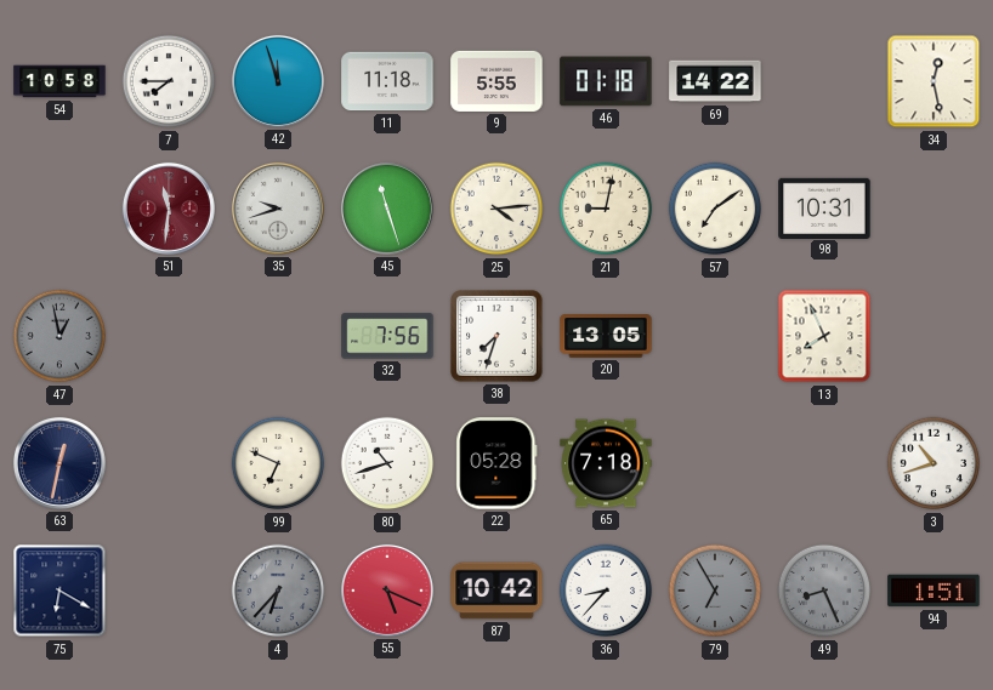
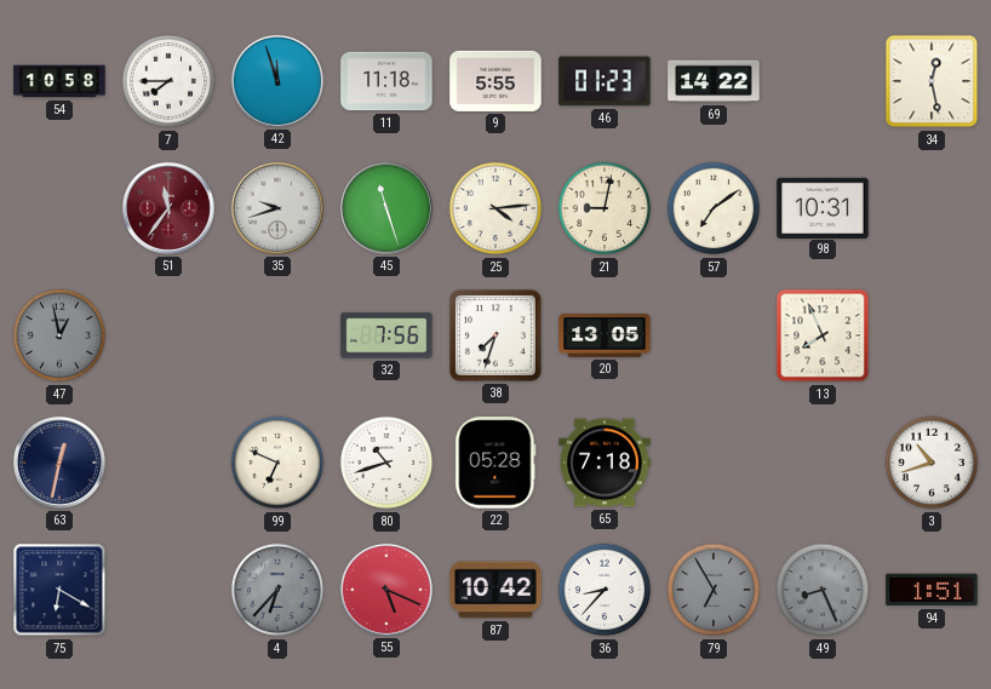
46: 01:18 -> 01:23 (605, 81)
51: 11:31 -> 11:36 (168, 208)
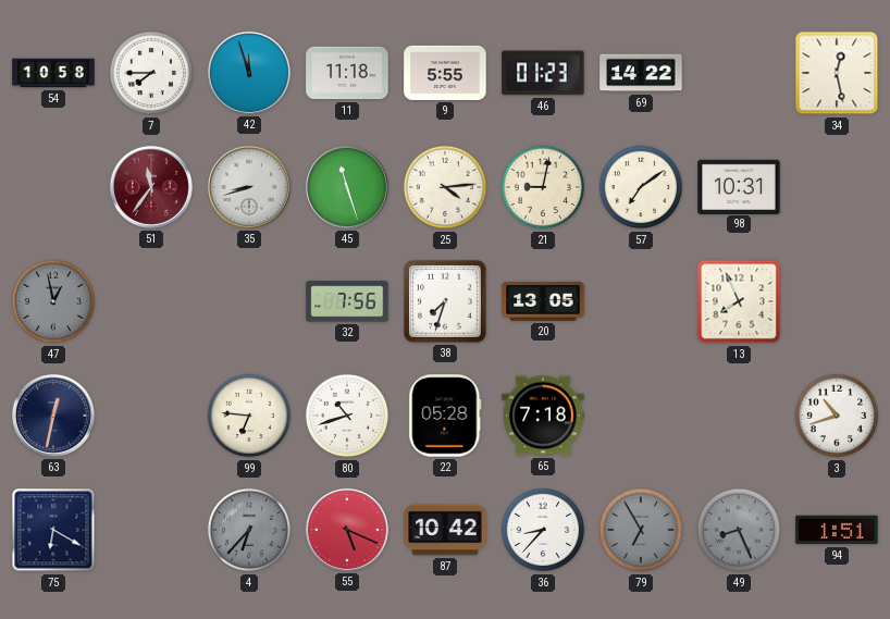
35: 9:42 -> 8:42 (249, 187)
99: 6:49 -> 6:46 (249, 416)
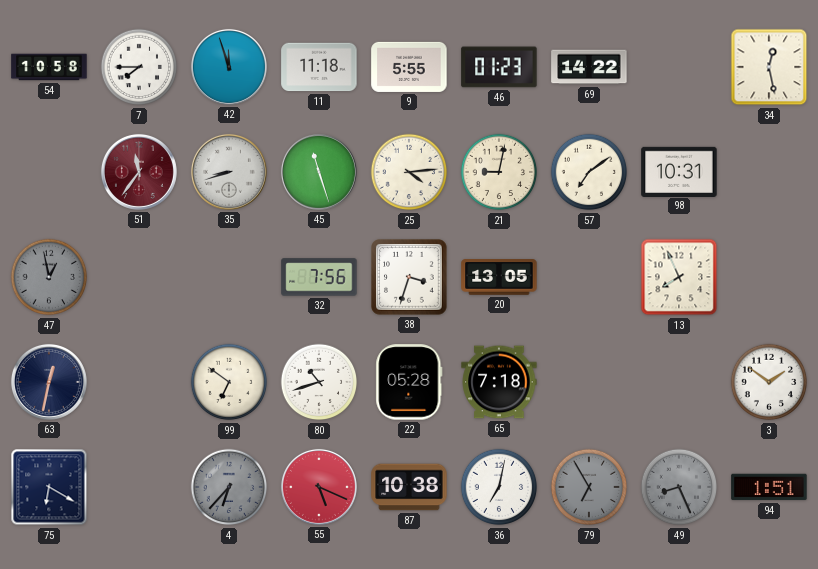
38: 7:33 -> 3:33 (409, 277)
99: 6:46 -> 6:51 (229, 382)
3: 10:42 -> 1:51 (769, 382)
87: 10:42 -> 10:38 (409, 487)
36: 8:37 -> 7:02 (499, 487)
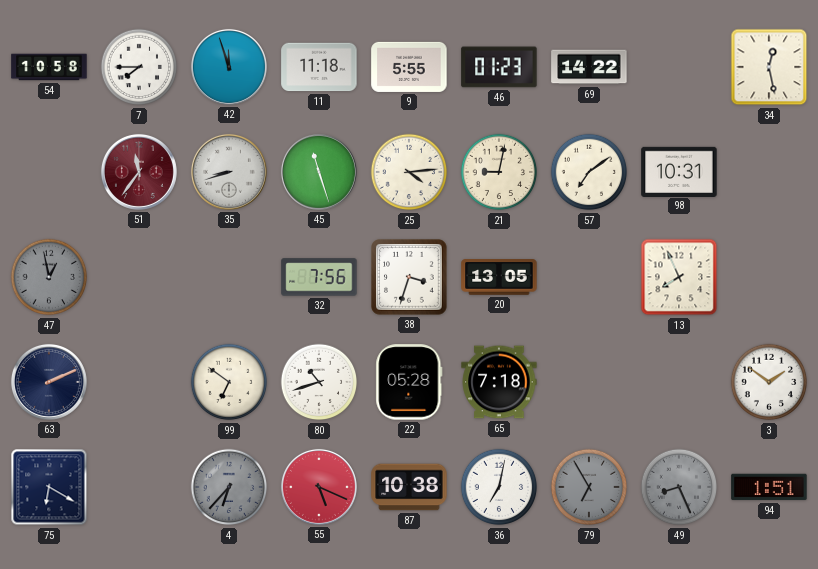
63: 12:32 -> 2:11 (49, 382)
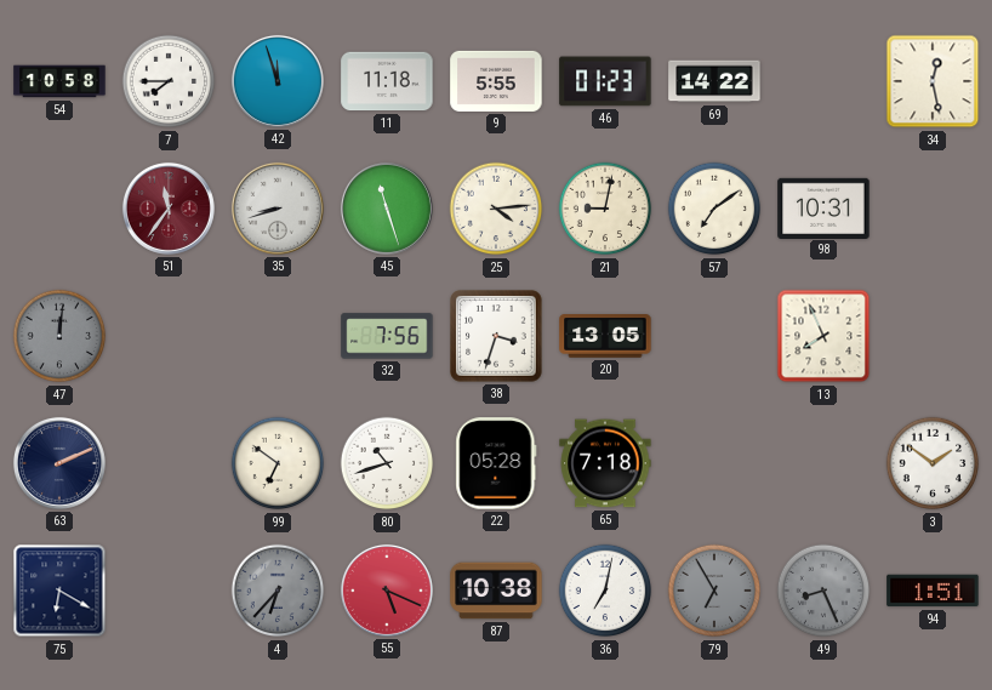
47: 12:58 -> 12:01 (59, 336)
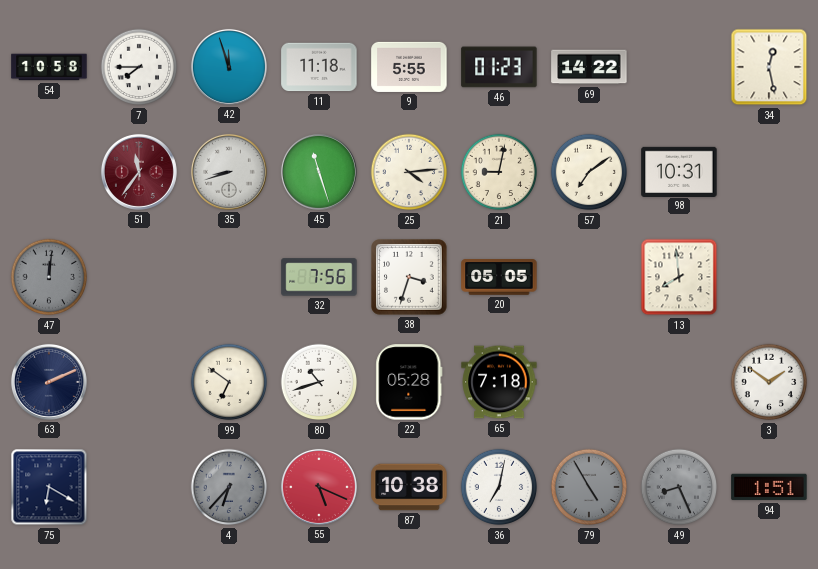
20: 13:05 -> 05:05 (499, 277)
13: 7:56 -> 7:59 (679, 277)
79: 6:55 -> 4:55 (589, 487)
